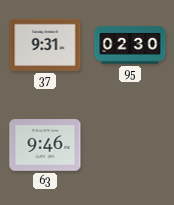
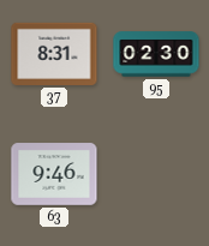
37: 9:31 -> 8:31 (54, 54)
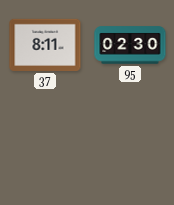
37: 8:31 -> 8:11 (45, 45)
63: 9:46 -> none (54, 174)
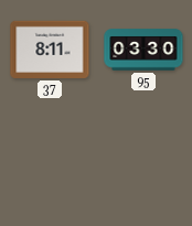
95: 02:30 -> 03:30 (143, 50)
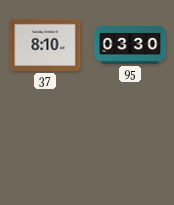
37: 8:11 -> 8:10 (45, 45)
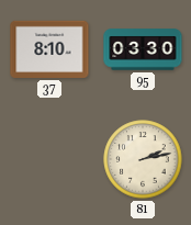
81: none -> 2:13 (143, 159)
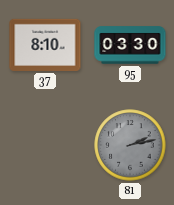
81 dial: cream -> grey (130, 145)
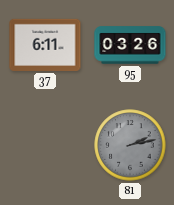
37: 8:10 -> 6:11 (45, 45)
95: 03:30 -> 03:26 (130, 45)
